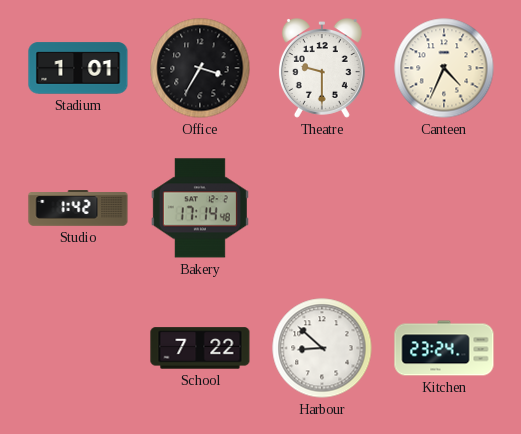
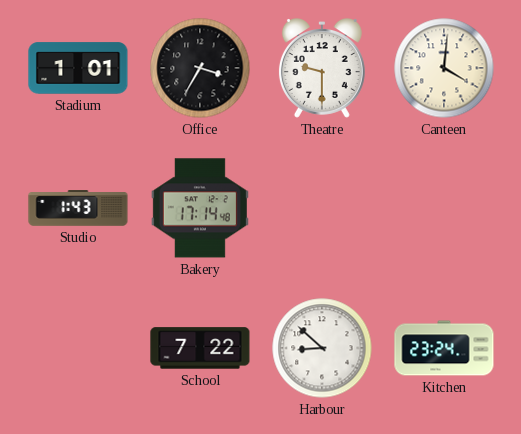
Canteen: 4:34 -> 4:01 (444, 68)
Studio: 1:42 -> 1:43 (78, 208)
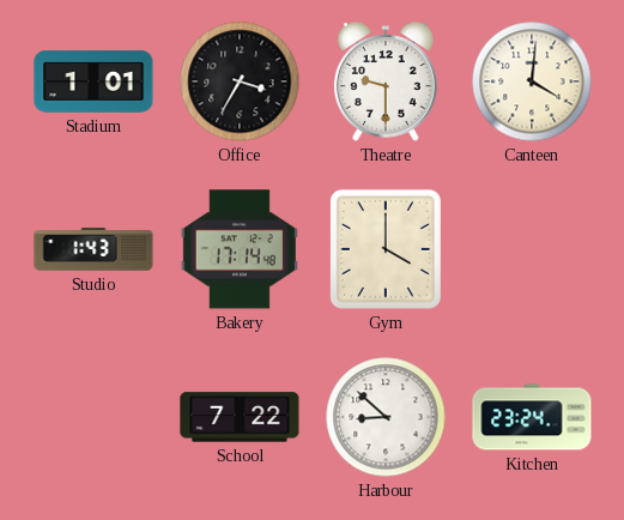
Gym: none -> 4:00 (386, 249)
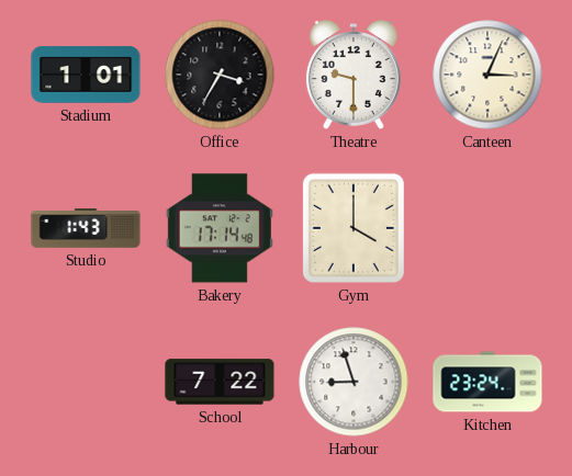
Canteen: 4:01 -> 3:04 (487, 75)
Harbour: 8:52 -> 8:57 (354, 382)
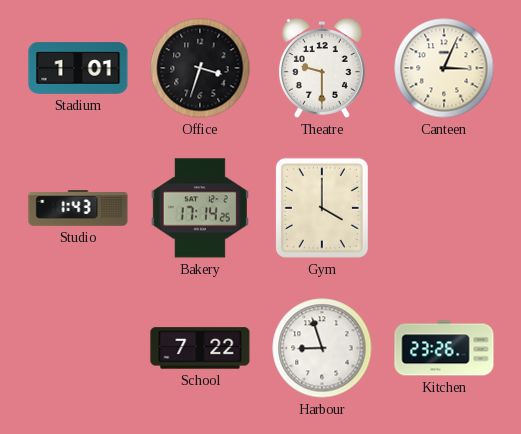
Office: 3:35 -> 3:33 (200, 68)
Bakery: 17:14:48 -> 17:14:25 (200, 208)
Kitchen: 23:24 -> 23:26 (444, 348)
